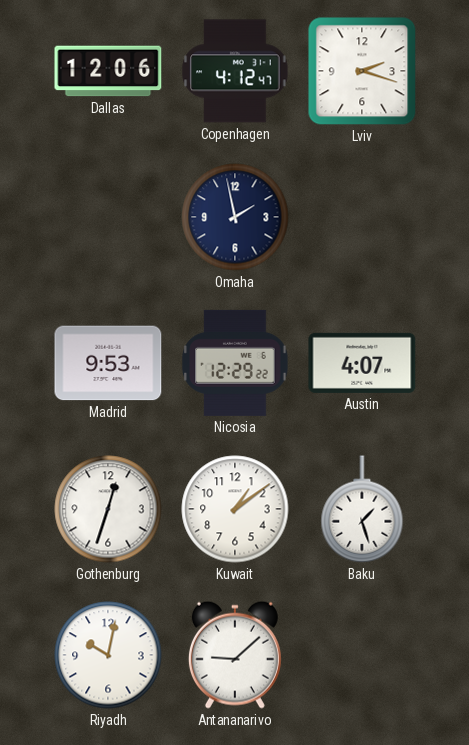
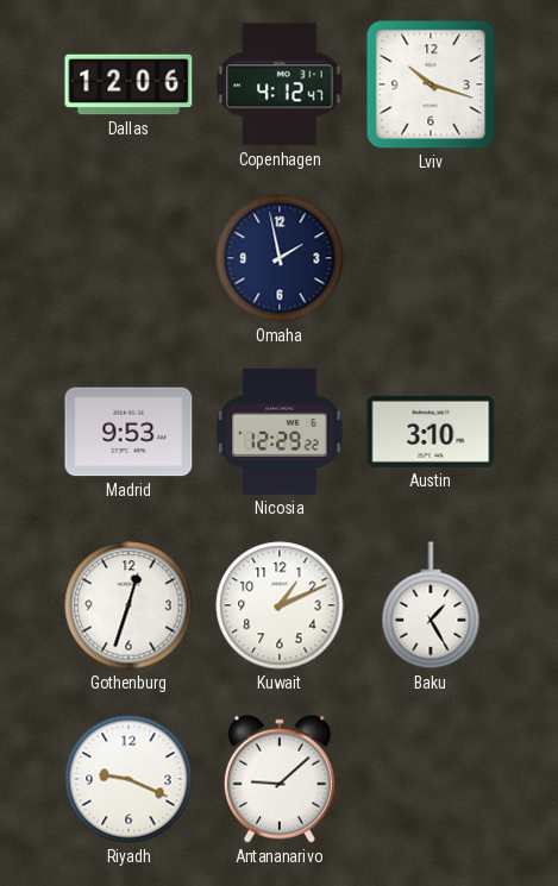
Lviv: 2:18 -> 10:18 (431, 84)
Austin: 4:07 -> 3:10 (431, 432)
Kuwait: 1:09 -> 1:11 (280, 605)
Baku: 1:27 -> 1:25 (431, 605)
Riyadh: 10:02 -> 9:19 (128, 779)
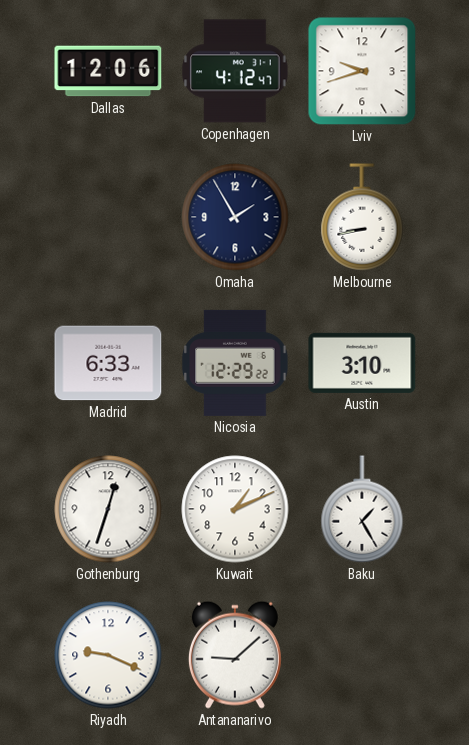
Lviv: 10:18 -> 9:42 (362, 71)
Omaha: 1:58 -> 1:55 (235, 217)
Melbourne: none -> 8:43 (362, 217)
Madrid: 9:53 -> 6:33 (108, 363)
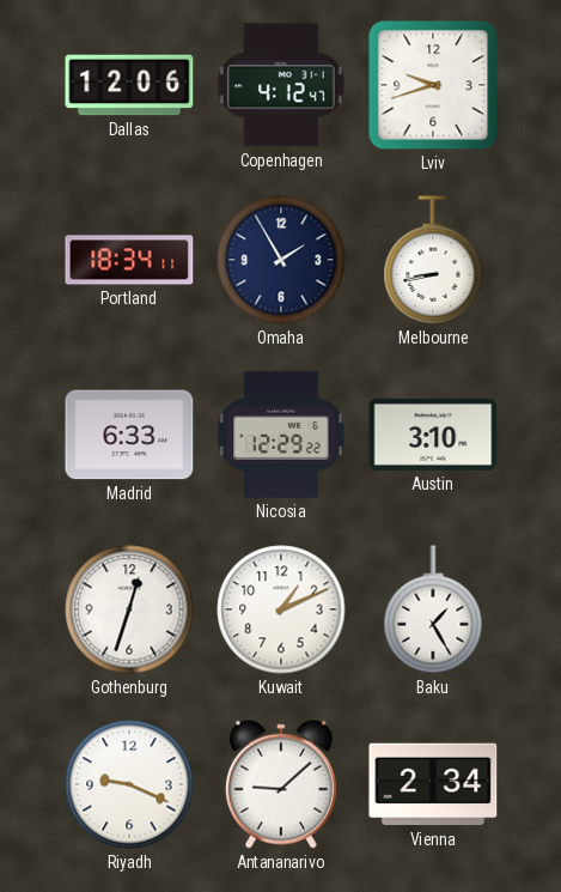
Portland: none -> 18:34 (129, 260)
Vienna: none -> 2:34 (433, 784)
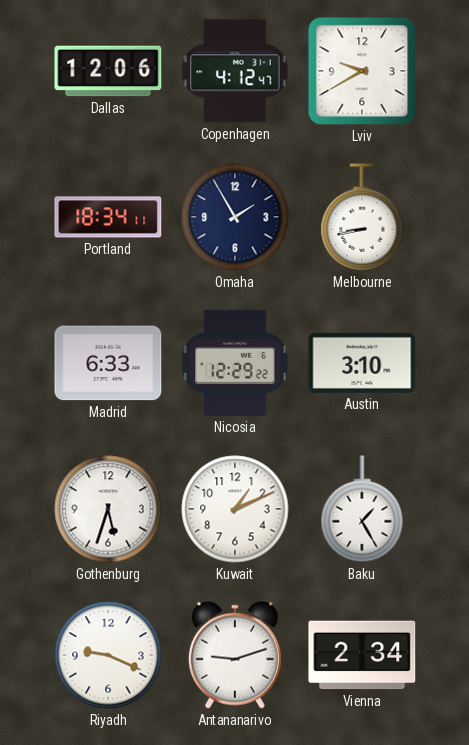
Lviv: 9:42 -> 9:40 (362, 71)
Gothenburg: 12:33 -> 5:33 (108, 509)
Antananarivo: 9:08 -> 9:12 (235, 655)
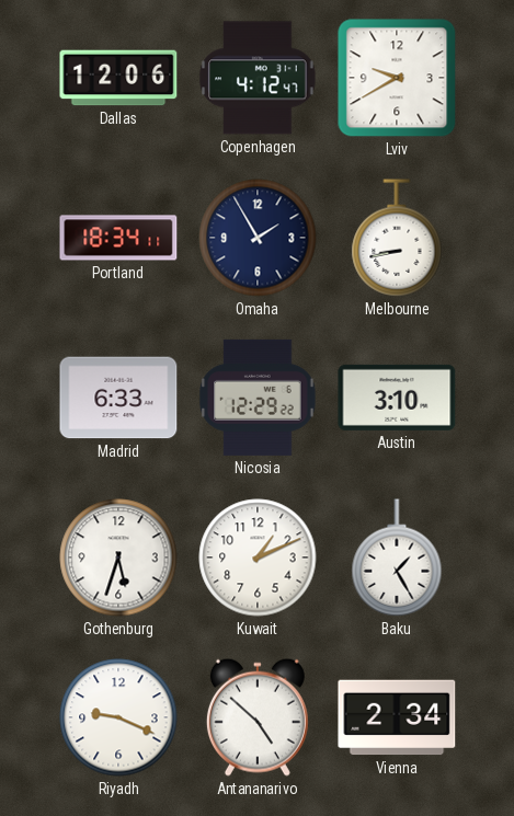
Antananarivo: 9:12 -> 4:52 (258, 717)
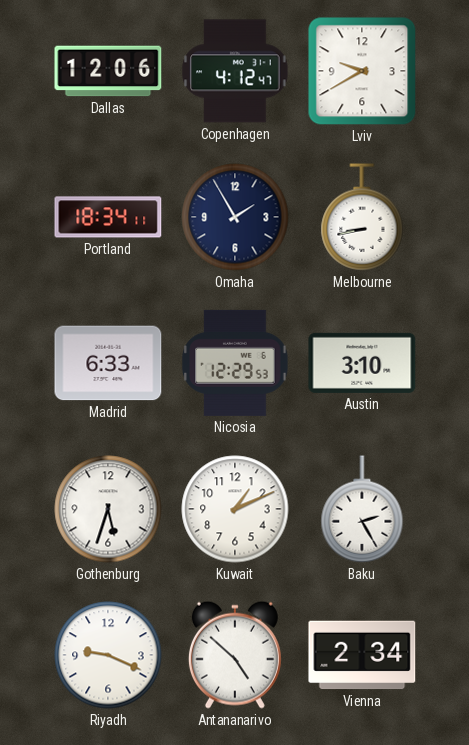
Nicosia: 12:29:22 -> 12:29:53 (235, 363)
Baku: 1:25 -> 2:25 (362, 509)
